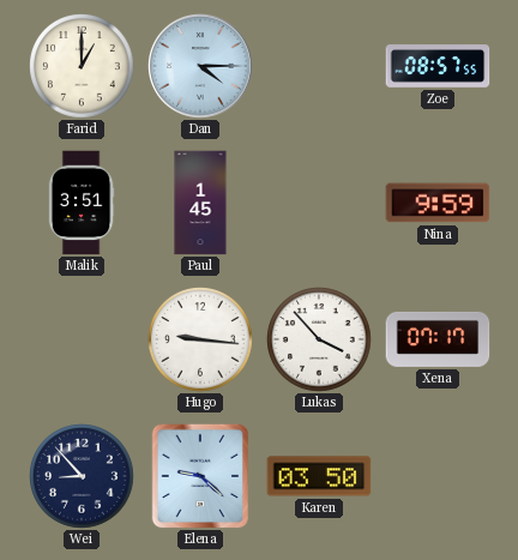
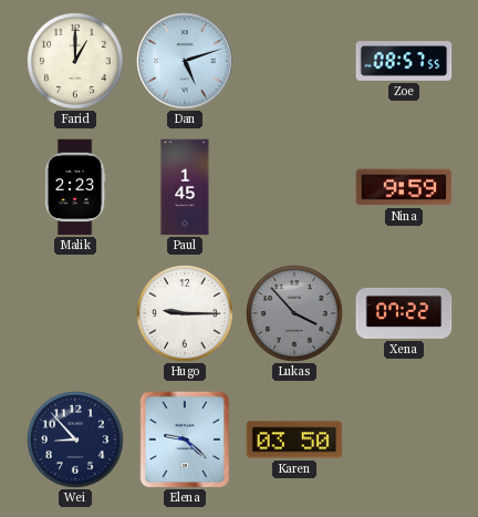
Dan: 4:15 -> 5:12 (185, 61)
Malik: 3:51 -> 2:23 (75, 187)
Hugo: 9:16 -> 9:15 (185, 313)
Lukas dial: white -> grey (294, 313)
Xena: 07:17 -> 07:22 (404, 313)
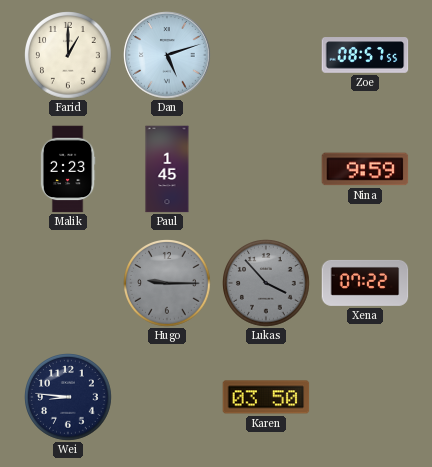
Hugo dial: white -> grey (167, 283)
Wei: 8:53 -> 8:46 (68, 397)
Elena: 9:22 -> none (185, 440)
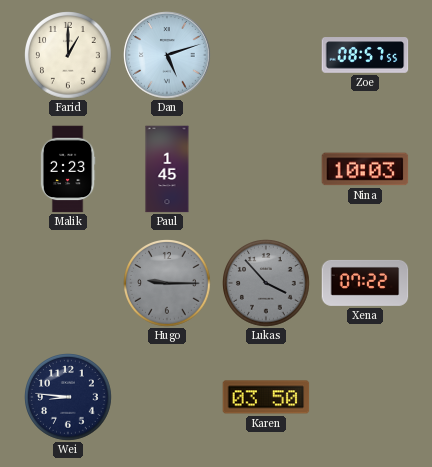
Nina: 9:59 -> 10:03 (365, 169)
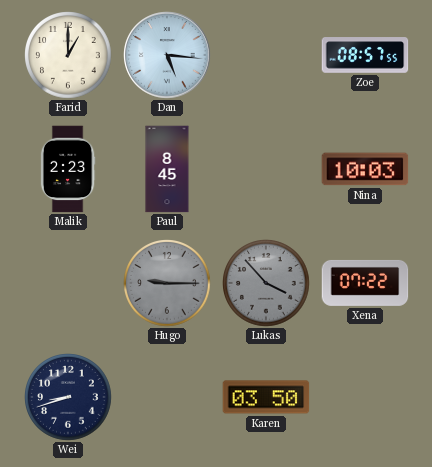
Dan: 5:12 -> 5:16 (167, 55)
Paul: 1:45 -> 8:45 (167, 169)
Wei: 8:46 -> 8:42 (68, 397)
